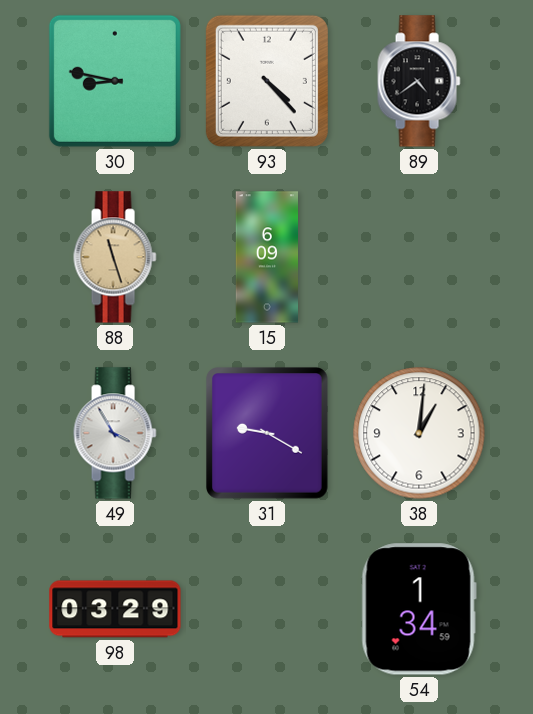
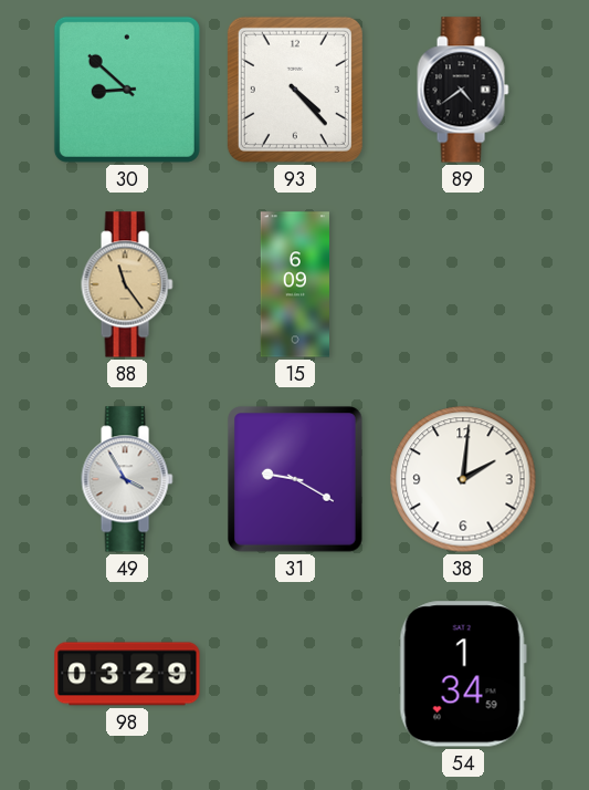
30: 8:47 -> 8:52 (127, 90)
88: 11:27 -> 11:24 (127, 284)
38: 1:01 -> 2:01 (463, 479)
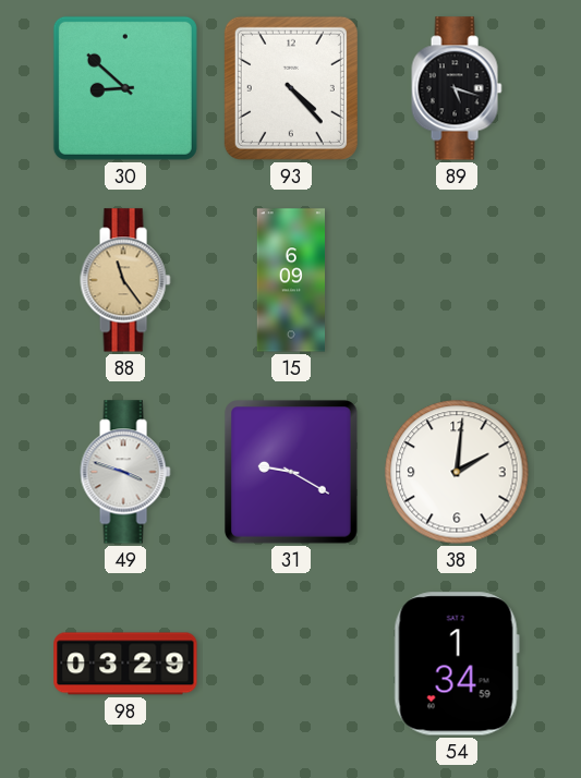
89: 4:39 -> 5:18 (457, 88)
49: 3:55 -> 3:48 (125, 472)
